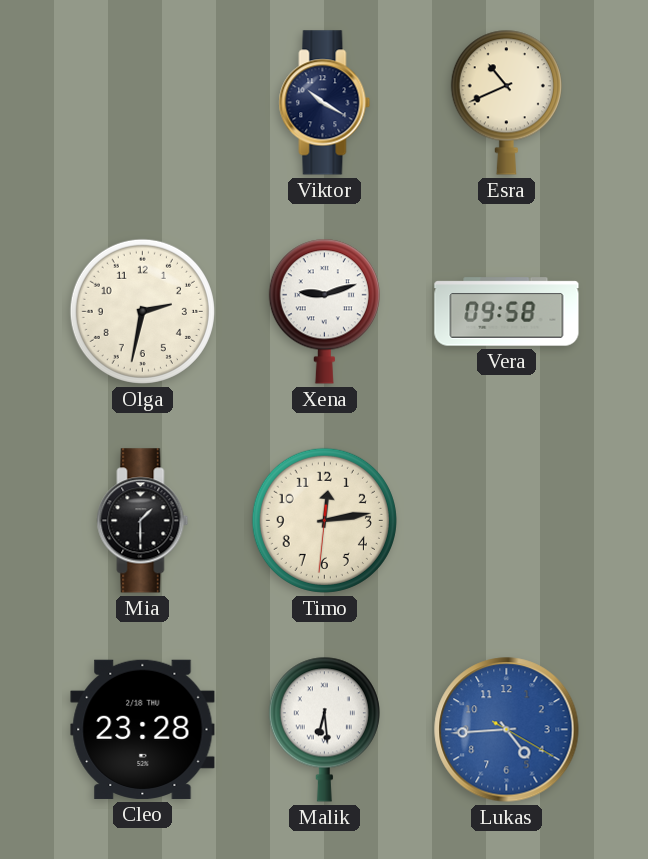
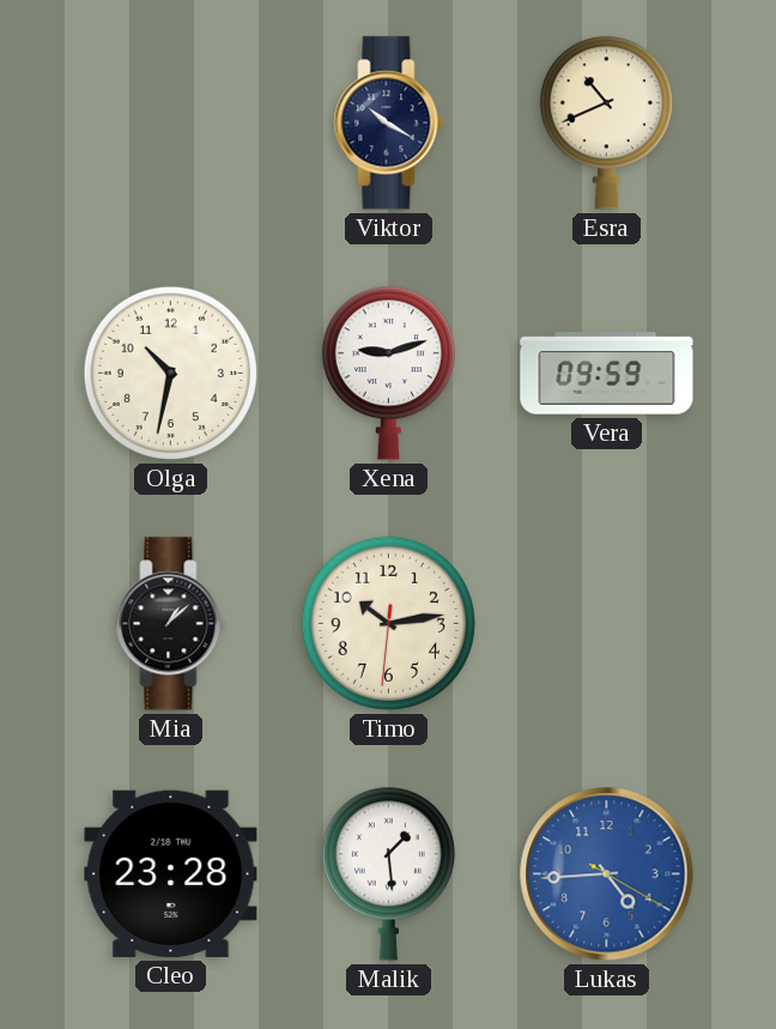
Olga: 2:32 -> 10:32 (170, 373)
Vera: 09:58 -> 09:59 (607, 374)
Mia: 1:30 -> 1:08 (171, 624)
Timo: 12:13 -> 10:13 (388, 623)
Malik: 6:29 -> 1:29 (388, 873)
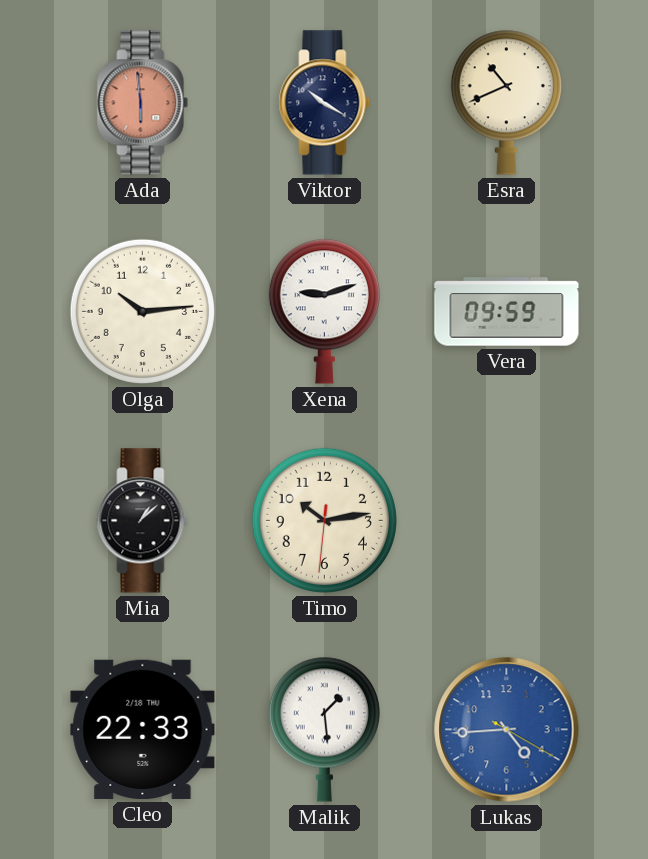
Ada: none -> 5:59 (143, 103)
Olga: 10:32 -> 10:14 (142, 311)
Cleo: 23:28 -> 22:33 (143, 729)
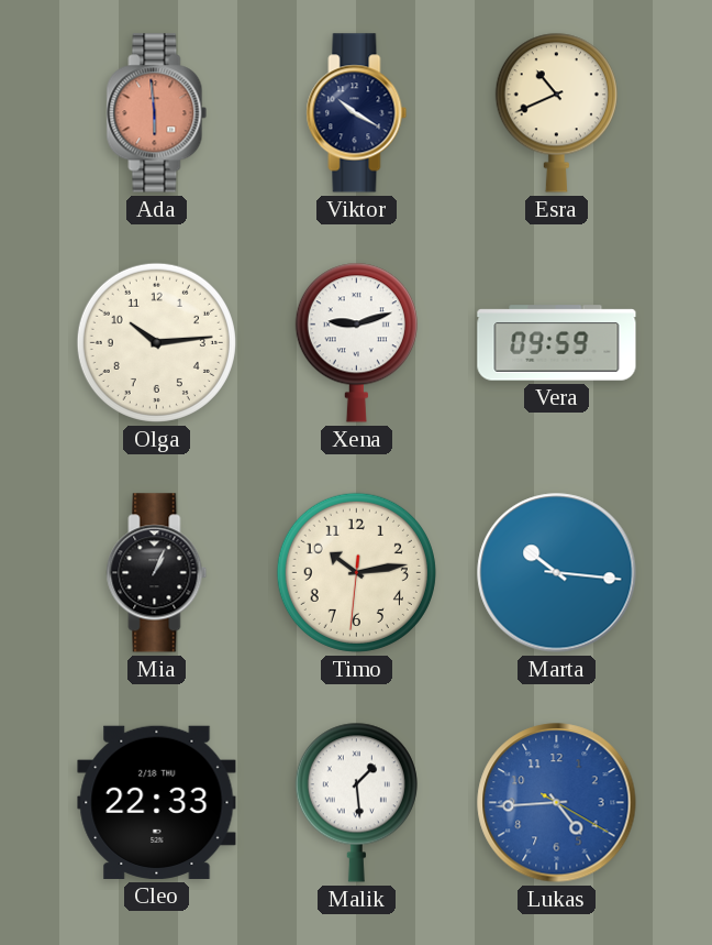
Mia: 1:08 -> 1:04 (157, 573)
Marta: none -> 10:16 (557, 573)
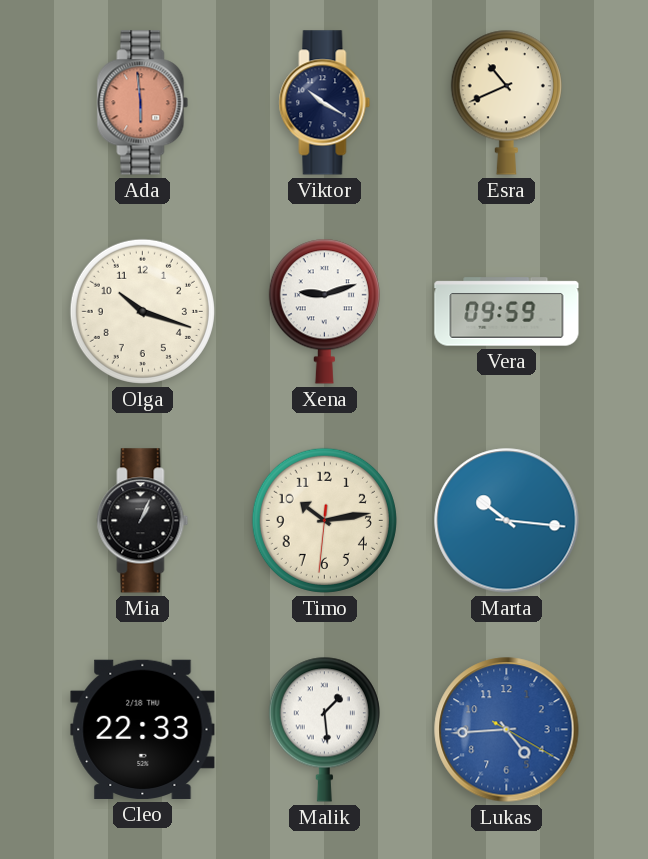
Olga: 10:14 -> 10:18 (142, 311)
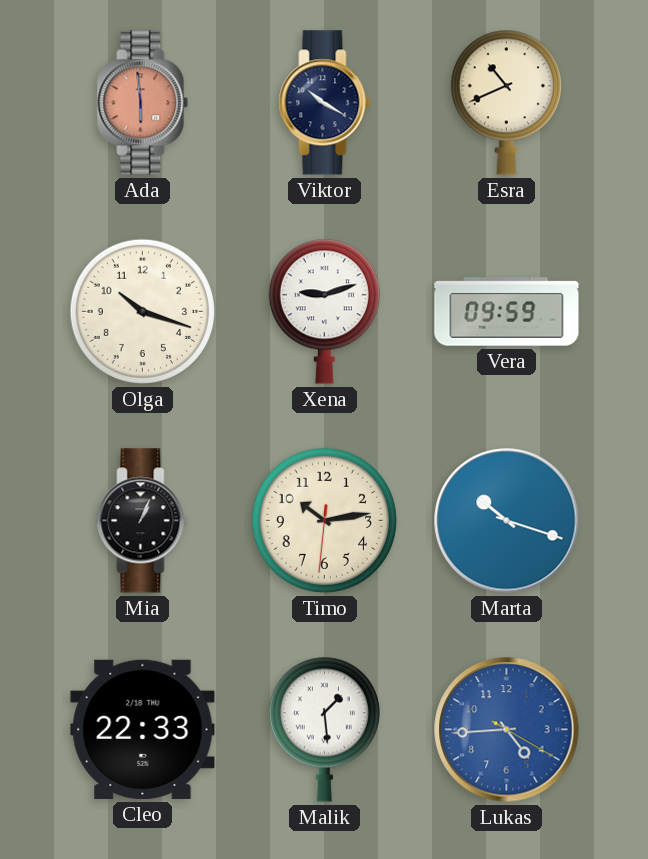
Marta: 10:16 -> 10:18 (507, 521)
